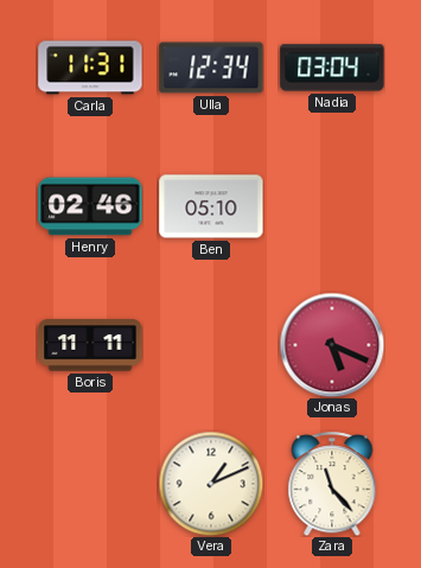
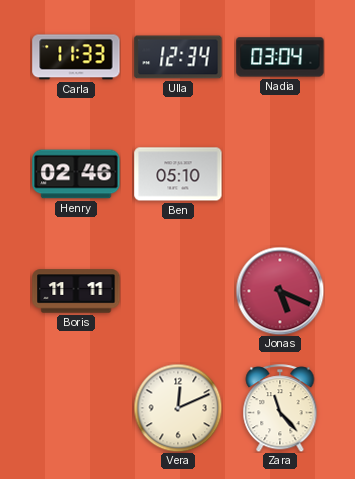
Carla: 11:31 -> 11:33 (76, 57)
Vera: 1:11 -> 12:11 (178, 408)
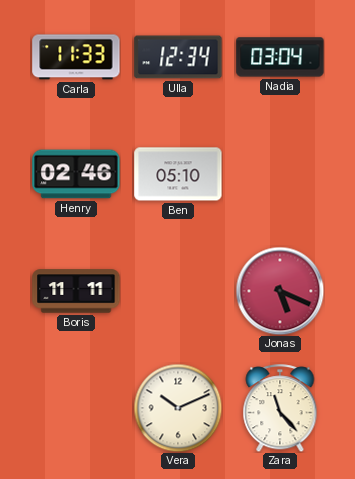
Vera: 12:11 -> 10:11 (178, 408)
